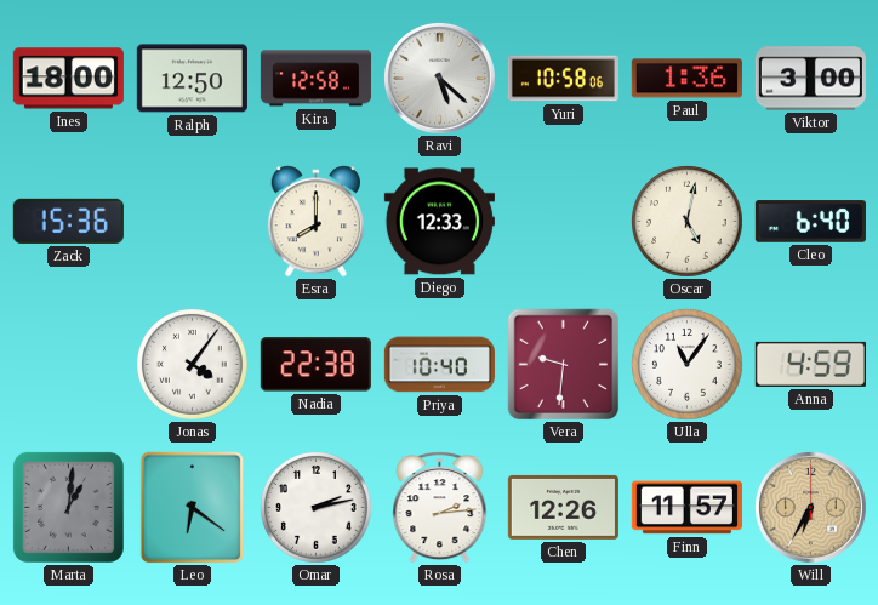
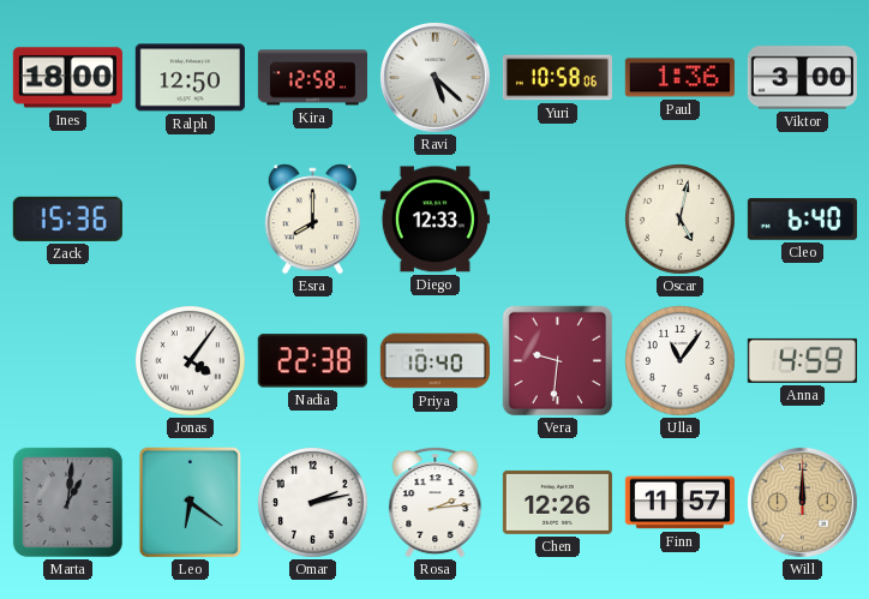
Will: 6:35 -> 12:00 (802, 502)
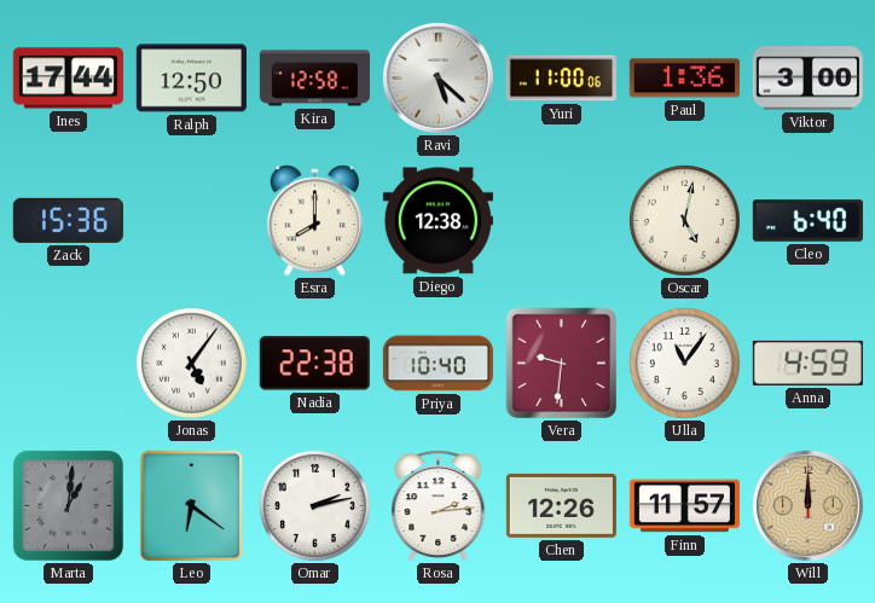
Ines: 18:00 -> 17:44 (68, 79)
Yuri: 10:58 -> 11:00 (561, 79)
Diego: 12:33 -> 12:38 (437, 221)
Jonas: 4:06 -> 5:06 (192, 364)
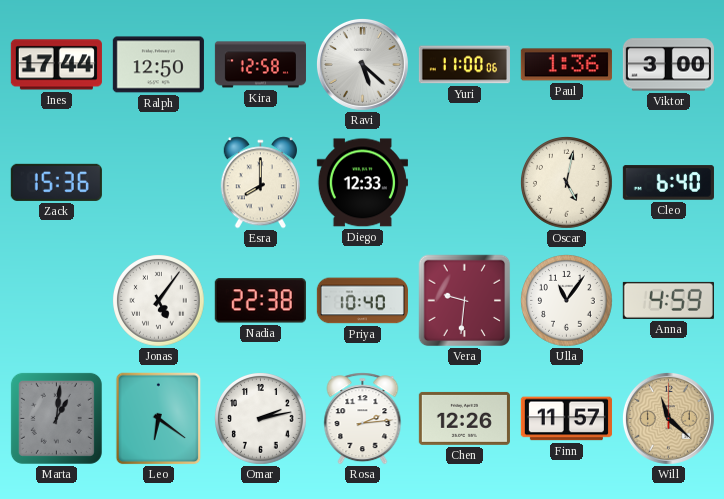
Diego: 12:38 -> 12:33 (362, 183)
Will: 12:00 -> 11:22 (668, 418)
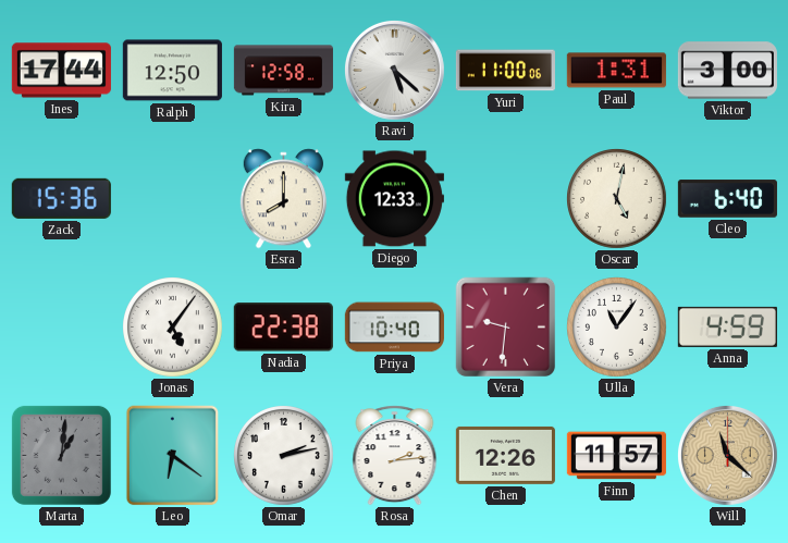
Paul: 1:36 -> 1:31 (616, 71)
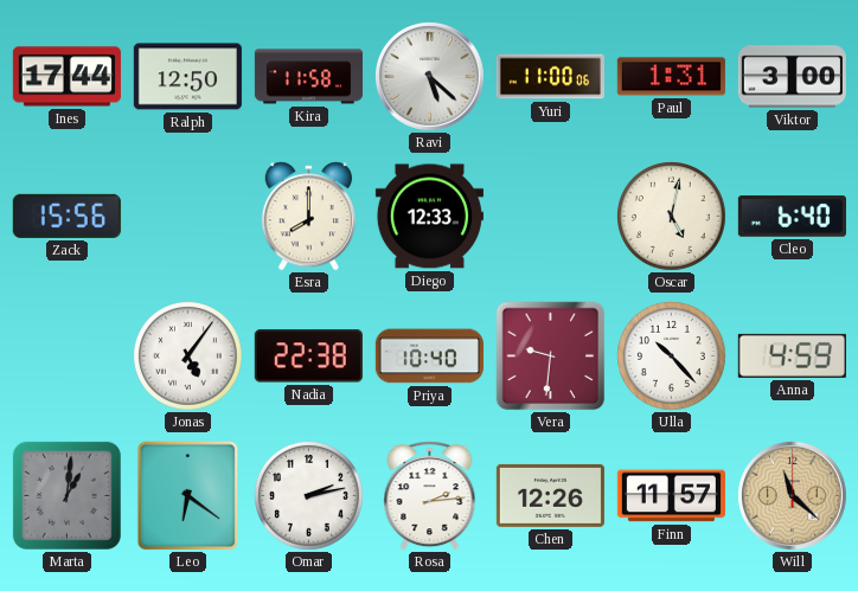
Kira: 12:58 -> 11:58 (308, 77)
Zack: 15:36 -> 15:56 (66, 216)
Ulla: 11:06 -> 10:23 (672, 356)
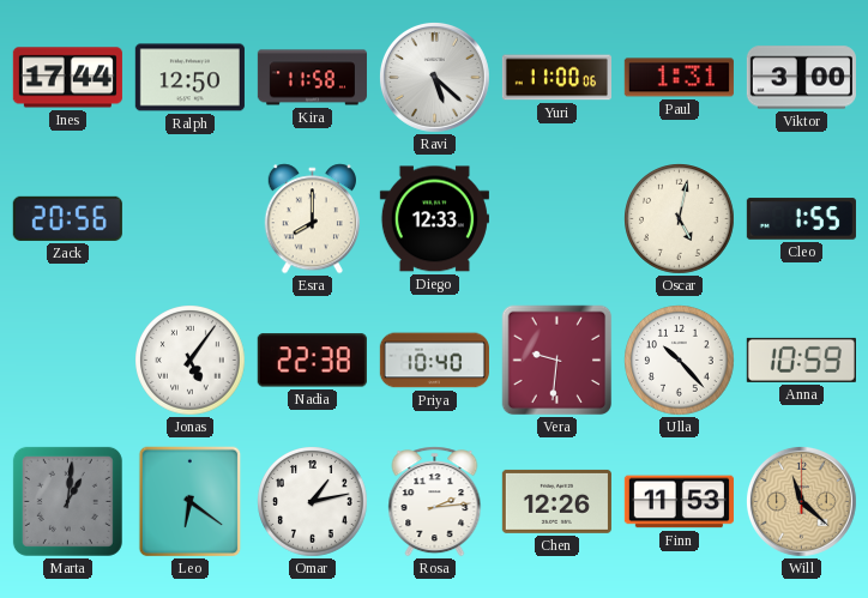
Zack: 15:56 -> 20:56 (67, 218)
Cleo: 6:40 -> 1:55 (801, 219)
Anna: 4:59 -> 10:59 (801, 360)
Omar: 2:13 -> 1:13 (313, 502)
Finn: 11:57 -> 11:53 (679, 502)
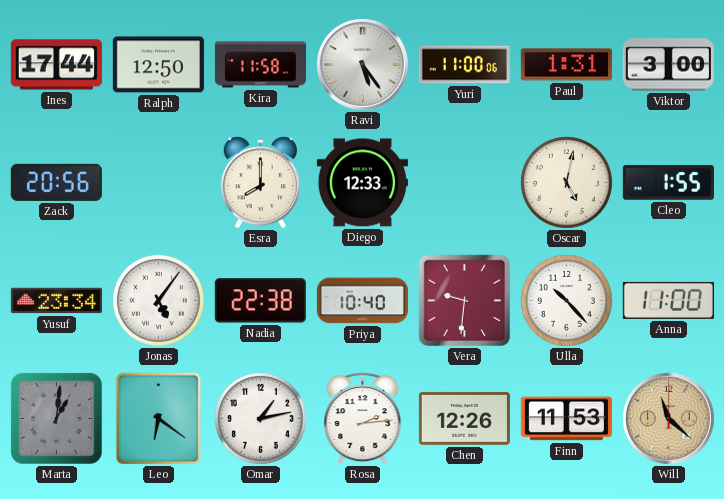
Ravi: 5:22 -> 5:24 (362, 64)
Yusuf: none -> 23:34 (56, 301)
Anna: 10:59 -> 11:00 (668, 300)
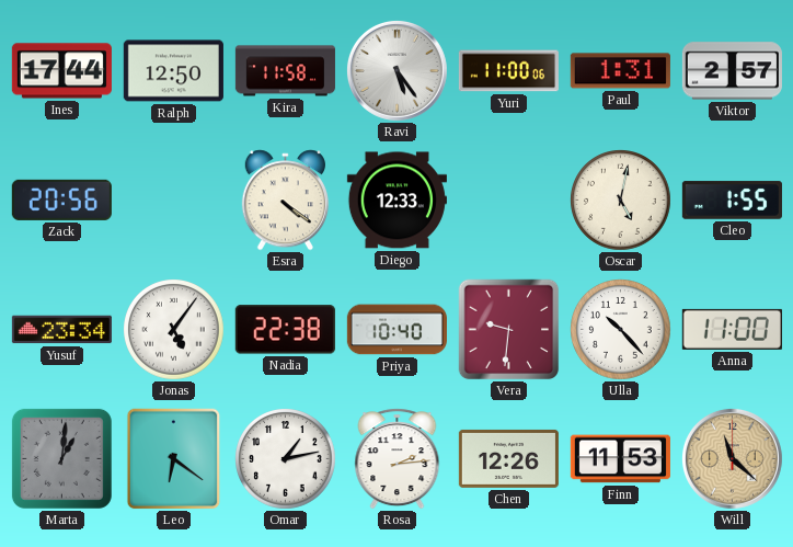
Viktor: 3:00 -> 2:57 (732, 71)
Esra: 8:00 -> 4:21 (285, 201)
